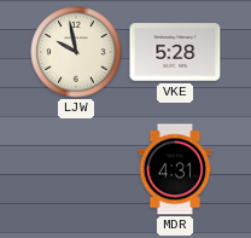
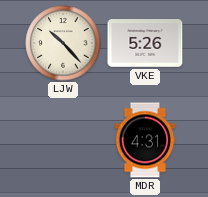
LJW: 9:58 -> 10:23 (63, 43)
VKE: 5:28 -> 5:26 (145, 43)
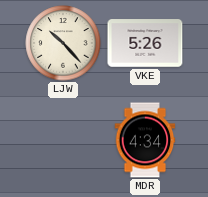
MDR: 4:31 -> 4:34 (145, 140)
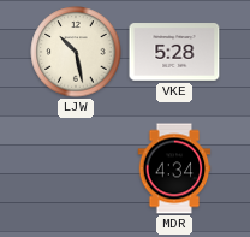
LJW: 10:23 -> 10:28 (76, 52)
VKE: 5:26 -> 5:28 (174, 52)
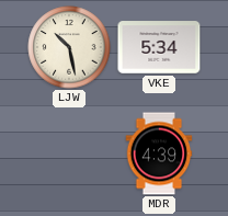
VKE: 5:28 -> 5:34 (159, 47)
MDR: 4:34 -> 4:39 (159, 154)
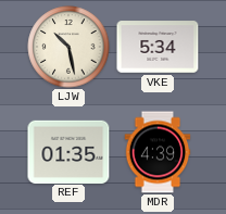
REF: none -> 01:35 (68, 151)
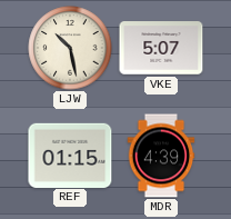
VKE: 5:34 -> 5:07 (161, 48)
REF: 01:35 -> 01:15 (70, 155)
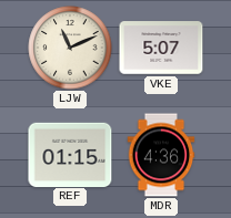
LJW: 10:28 -> 11:11 (70, 48)
MDR: 4:39 -> 4:36 (161, 155)
